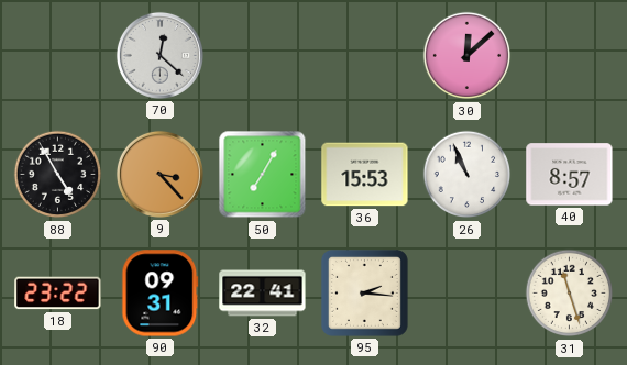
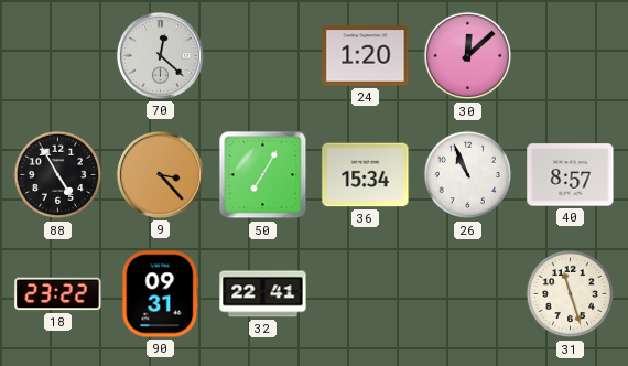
24: none -> 1:20 (366, 56)
36: 15:53 -> 15:34 (366, 175)
95: 2:16 -> none (364, 292)
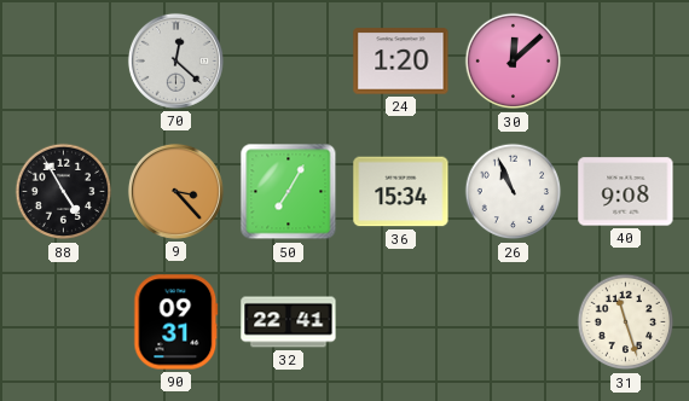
40: 8:57 -> 9:08 (626, 192)
18: 23:22 -> none (58, 294)
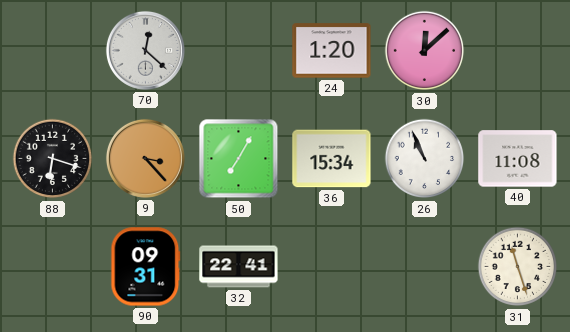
88: 4:55 -> 6:18 (53, 159)
40: 9:08 -> 11:08 (518, 159)
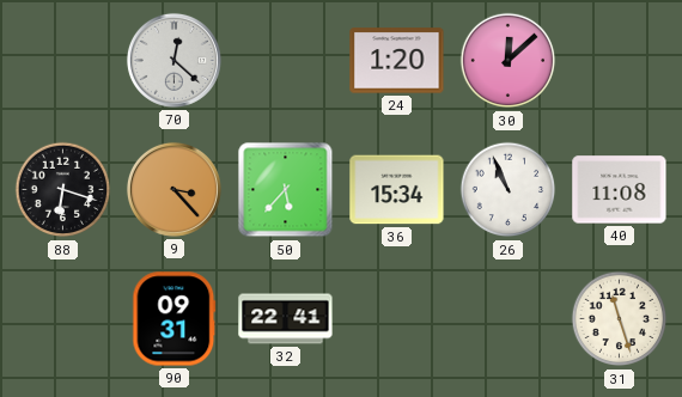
50: 7:05 -> 5:37 (286, 190)
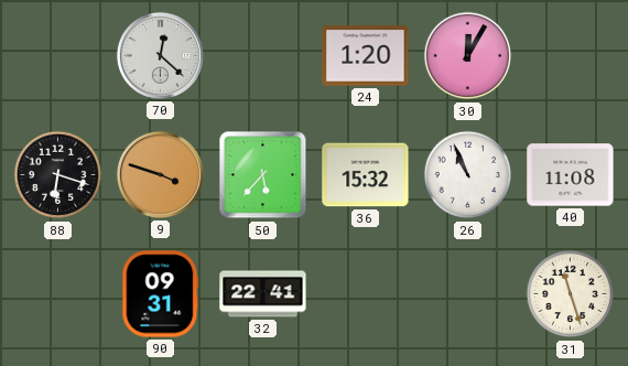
30: 12:08 -> 12:05 (468, 56)
9: 3:23 -> 3:48 (160, 174)
36: 15:34 -> 15:32 (366, 175)
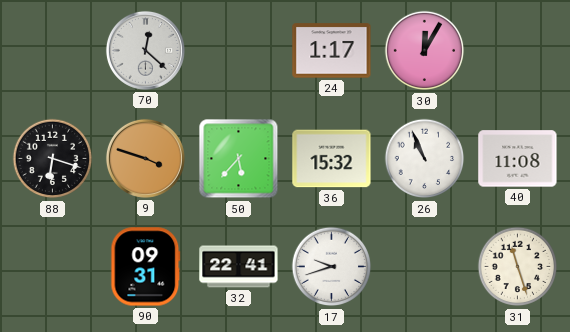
24: 1:20 -> 1:17 (332, 51)
17: none -> 9:42 (332, 267)
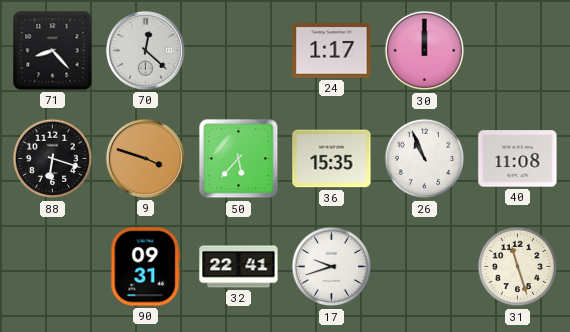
71: none -> 8:23 (53, 51)
30: 12:05 -> 12:00 (425, 51)
36: 15:32 -> 15:35 (332, 159)
